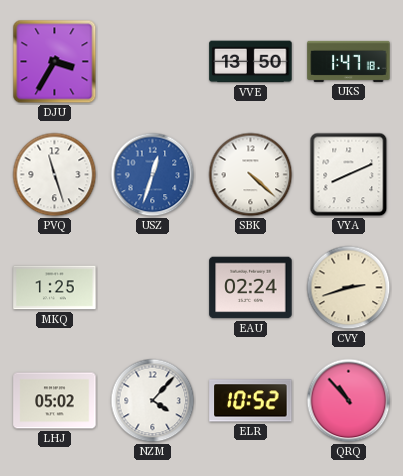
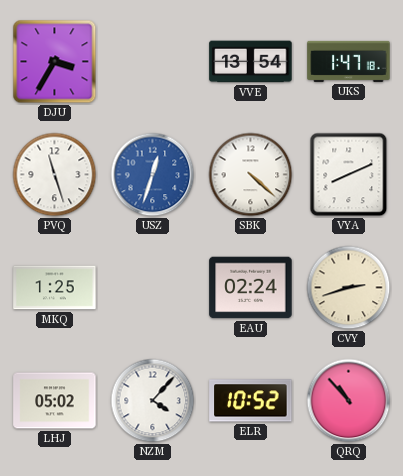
VVE: 13:50 -> 13:54 (251, 62)
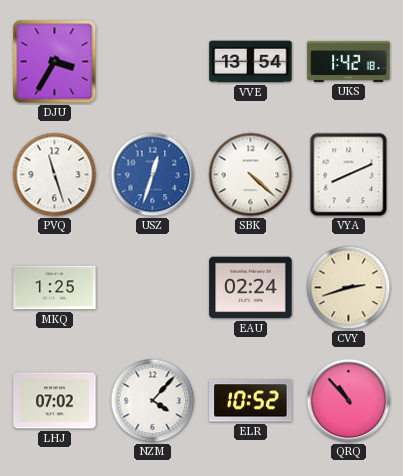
UKS: 1:47 -> 1:42 (349, 61)
LHJ: 05:02 -> 07:02 (55, 401)
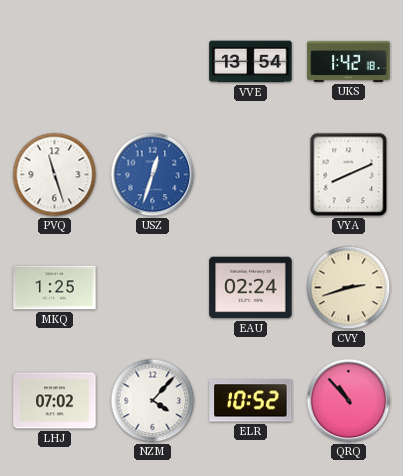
DJU: 3:35 -> none (55, 62)
SBK: 4:22 -> none (251, 175)
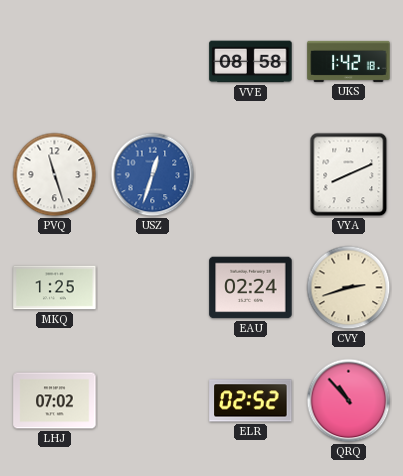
VVE: 13:54 -> 08:58 (251, 62)
NZM: 4:07 -> none (153, 401)
ELR: 10:52 -> 02:52 (251, 401)
